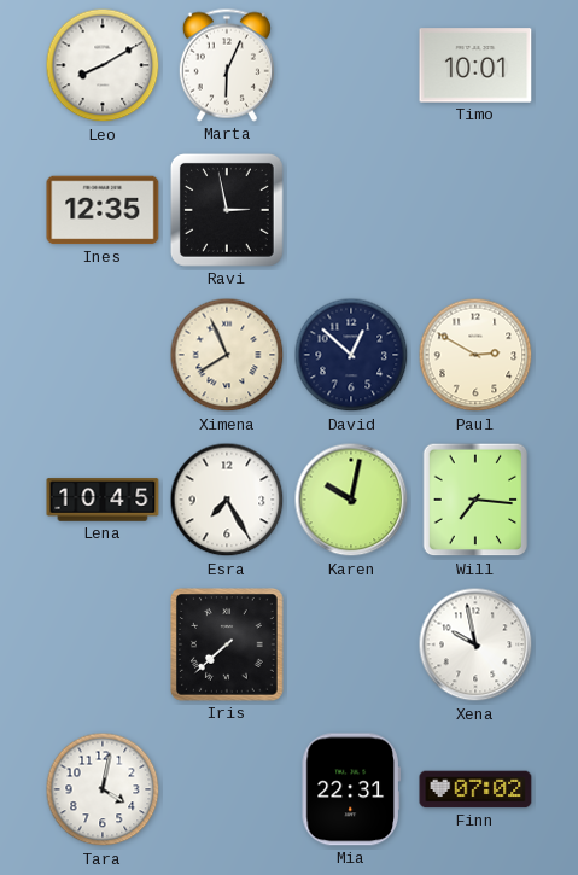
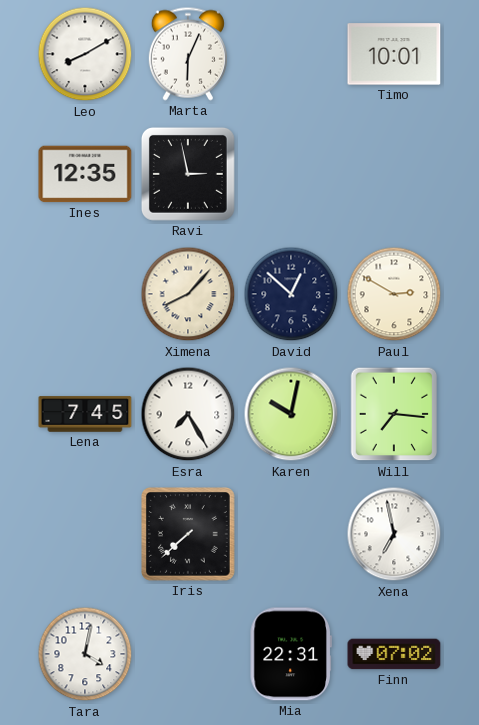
Ximena: 7:56 -> 8:07 (188, 294)
Lena: 10:45 -> 7:45 (85, 414)
Xena: 9:58 -> 6:58 (394, 534)
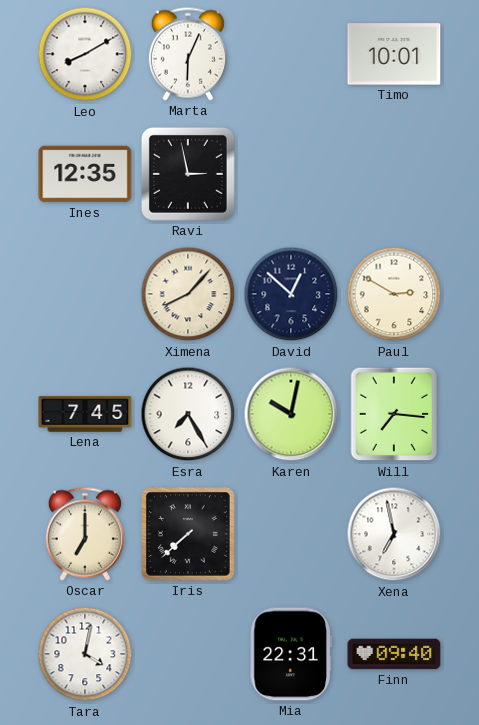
Oscar: none -> 7:00 (85, 534)
Finn: 07:02 -> 09:40 (394, 654)
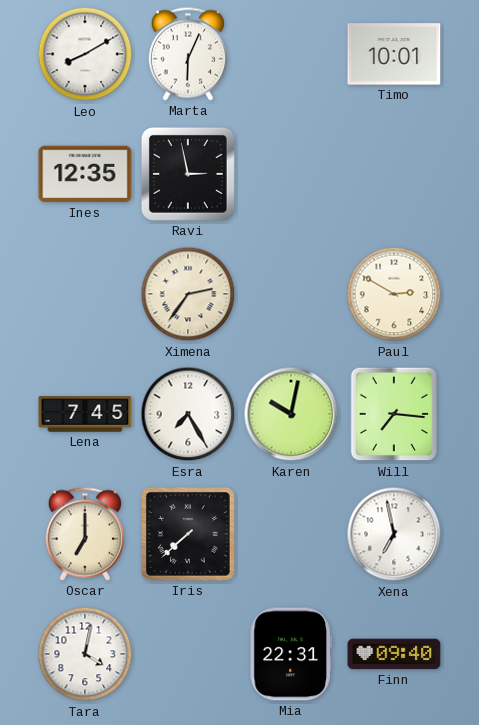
Ximena: 8:07 -> 2:36 (188, 294)
David: 12:52 -> none (291, 294)
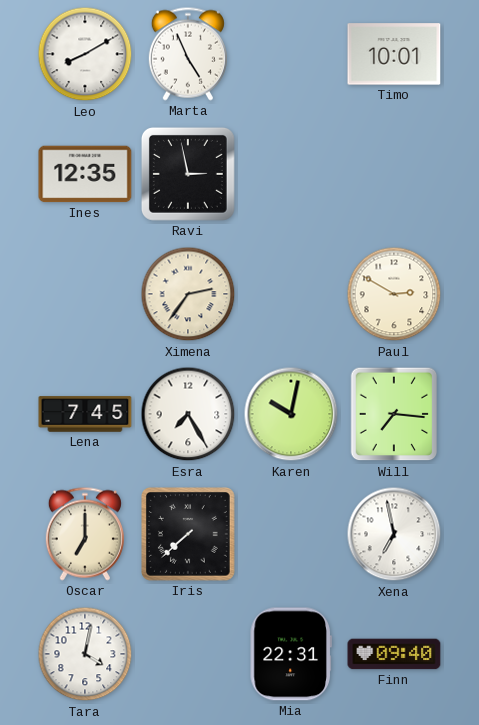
Marta: 6:04 -> 4:56 (188, 54)
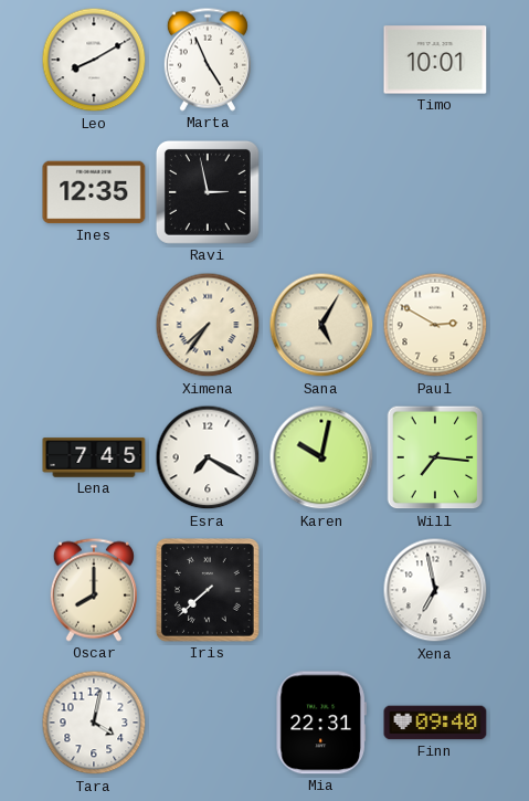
Ximena: 2:36 -> 7:36 (208, 325)
Sana: none -> 5:05 (321, 325)
Esra: 7:25 -> 7:20 (208, 457)
Oscar: 7:00 -> 8:00 (94, 590)
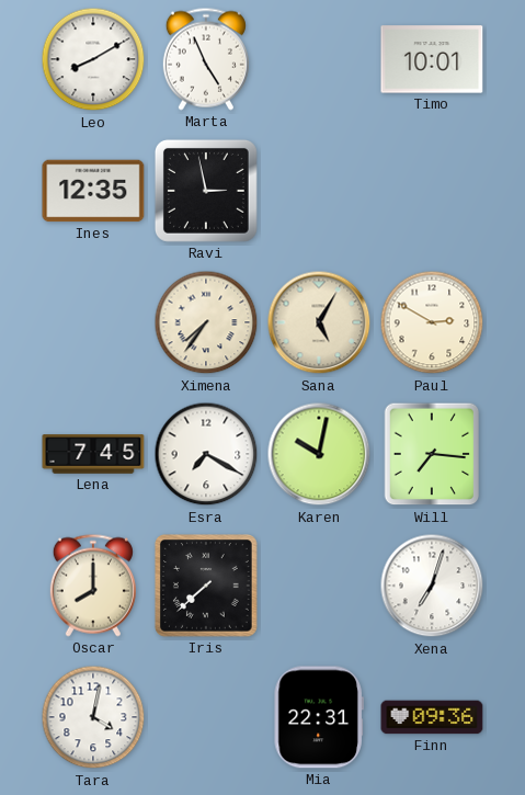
Xena: 6:58 -> 7:03 (432, 586)
Finn: 09:40 -> 09:36 (432, 717)
